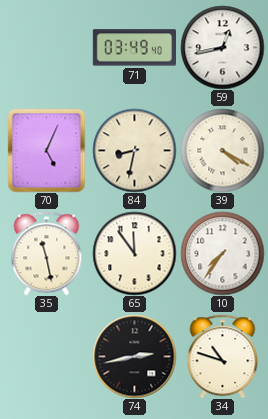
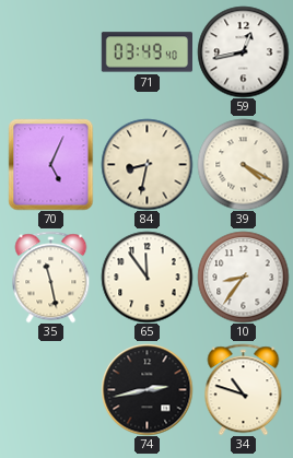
10: 7:36 -> 8:36 (243, 277)
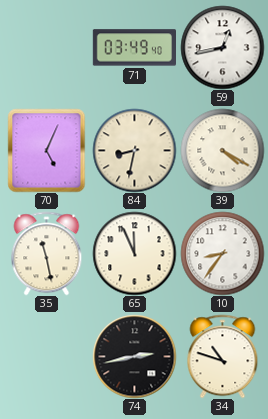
65: 11:54 -> 11:56 (134, 253)
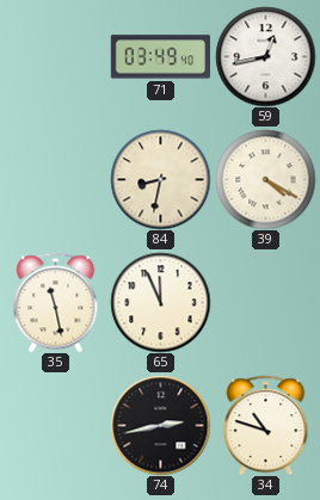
70: 5:04 -> none (47, 150)
10: 8:36 -> none (222, 253)
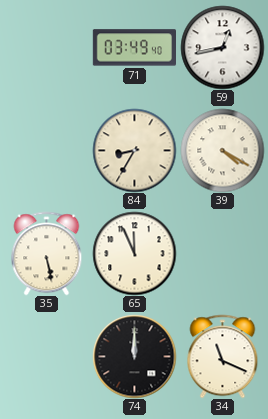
84: 8:32 -> 8:35 (134, 150)
35: 11:28 -> 5:28 (47, 253)
74: 2:43 -> 12:00 (134, 356)
34: 10:48 -> 11:19 (223, 356)
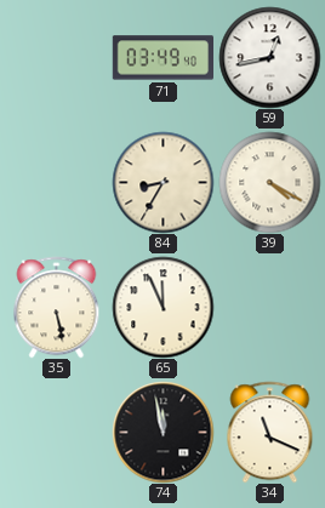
74: 12:00 -> 11:58 (162, 432)
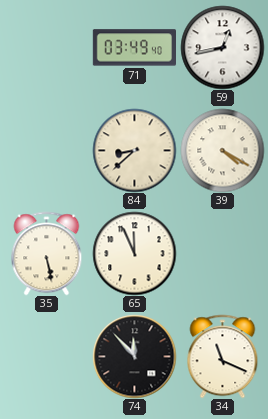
84: 8:35 -> 8:38 (134, 150)
74: 11:58 -> 11:53 (134, 356)
